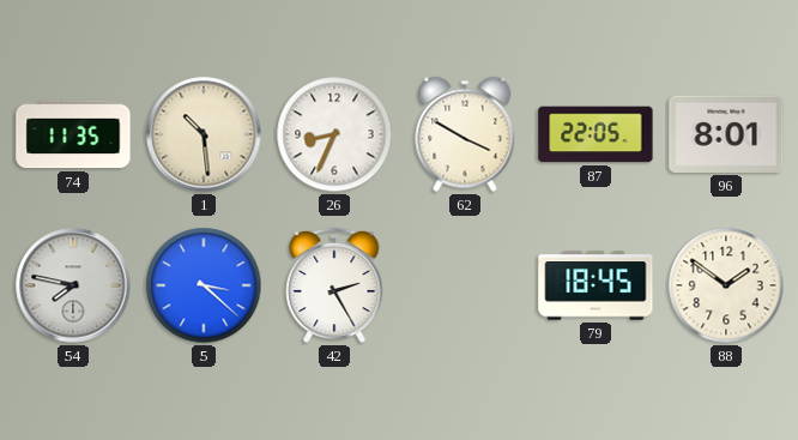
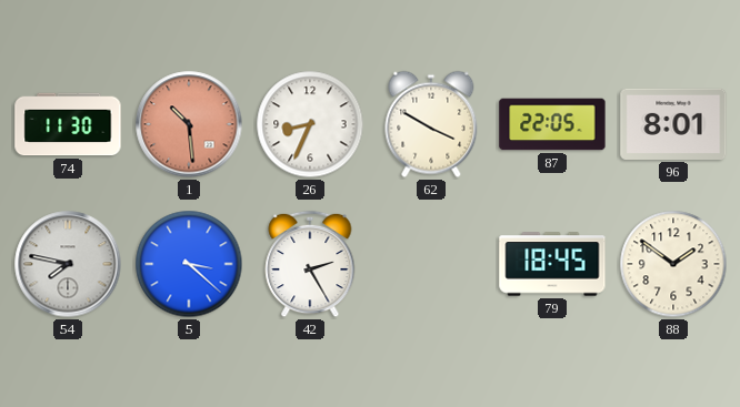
74: 11:35 -> 11:30 (68, 124)
1 dial: cream -> salmon (189, 124)
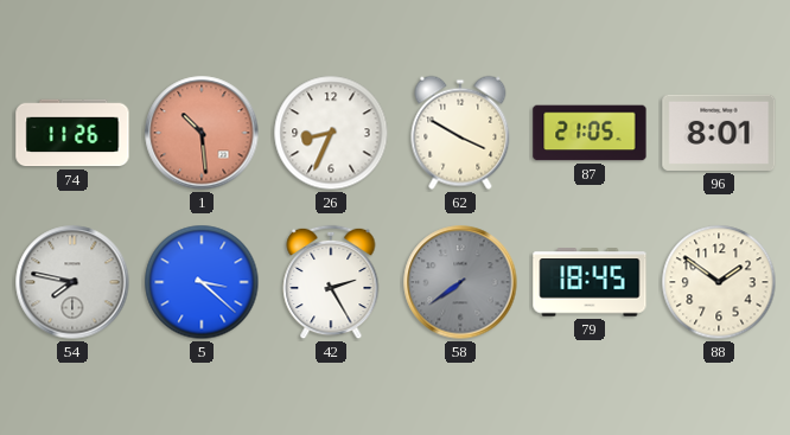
74: 11:30 -> 11:26 (72, 133)
87: 22:05 -> 21:05 (590, 133)
58: none -> 7:39 (460, 282)
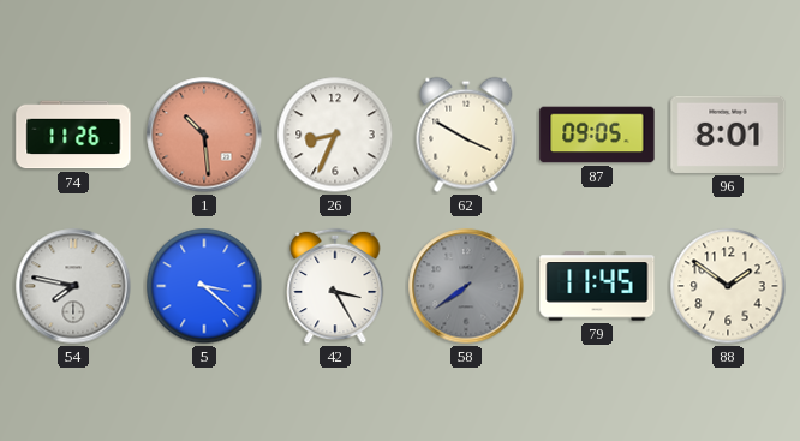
87: 21:05 -> 09:05 (597, 135)
42: 2:25 -> 3:25 (335, 286)
79: 18:45 -> 11:45 (597, 286)
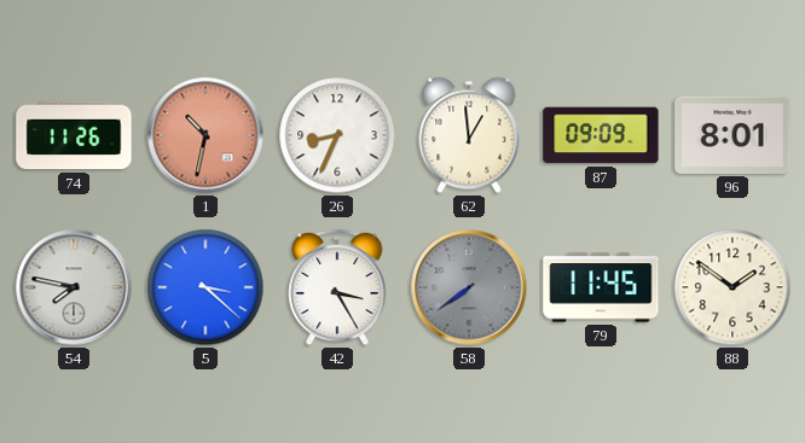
1: 10:29 -> 10:32 (205, 135)
62: 3:50 -> 12:59 (469, 135)
87: 09:05 -> 09:09 (601, 135)
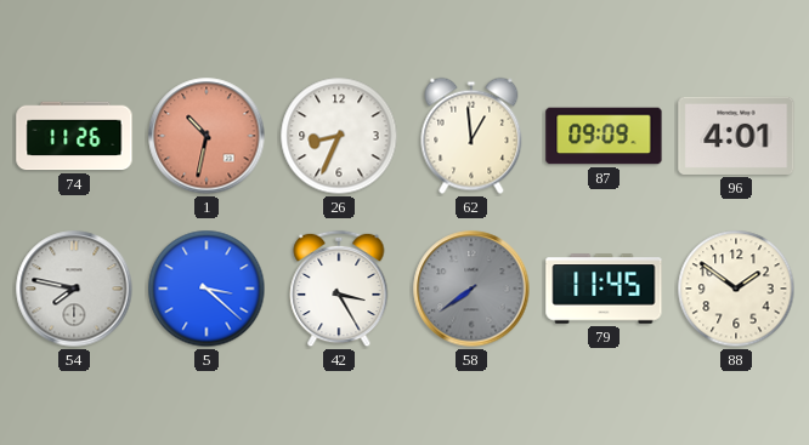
96: 8:01 -> 4:01 (736, 136)
